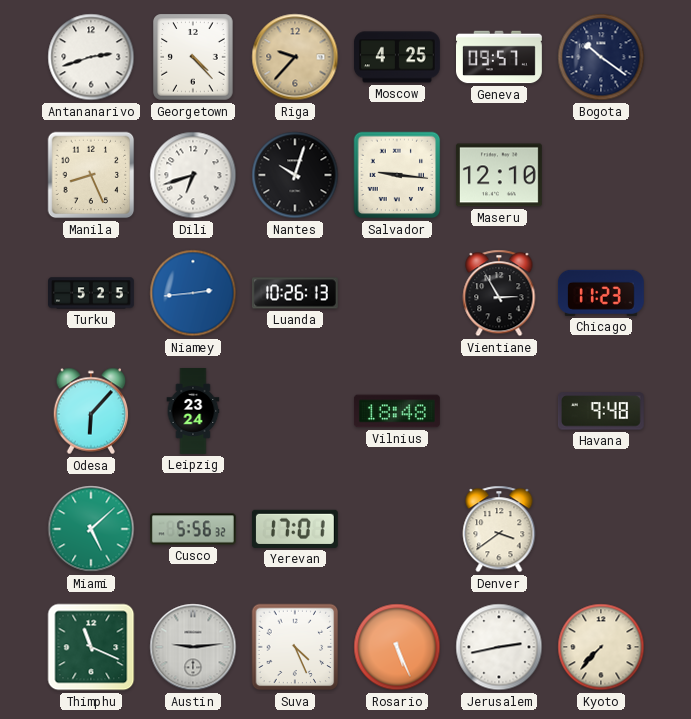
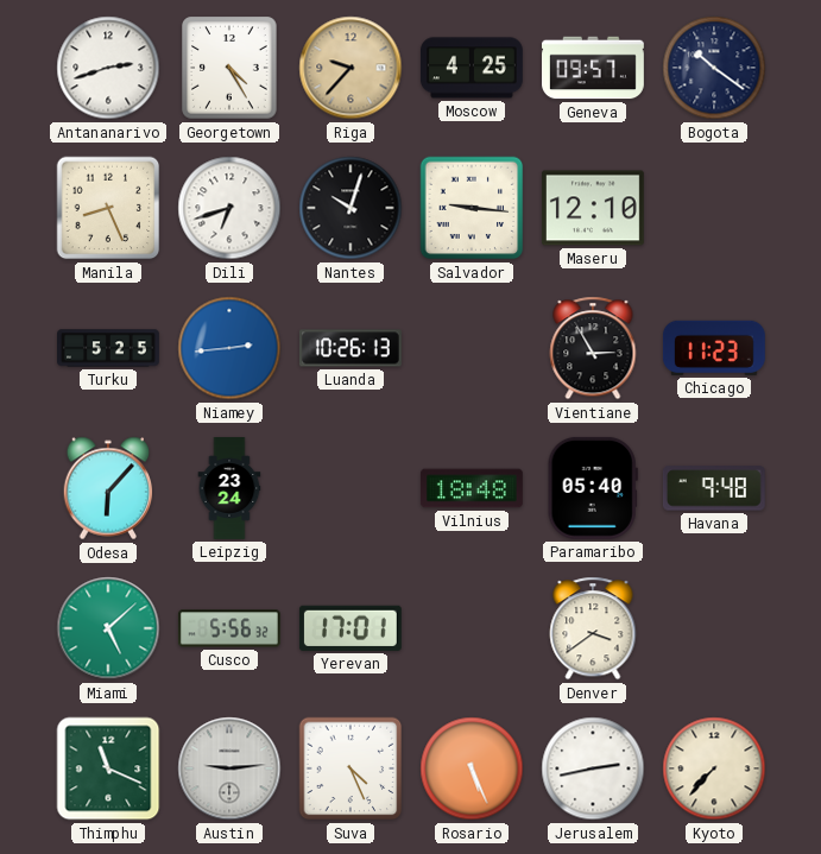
Georgetown: 4:23 -> 4:25 (229, 68)
Paramaribo: none -> 05:40 (593, 488)
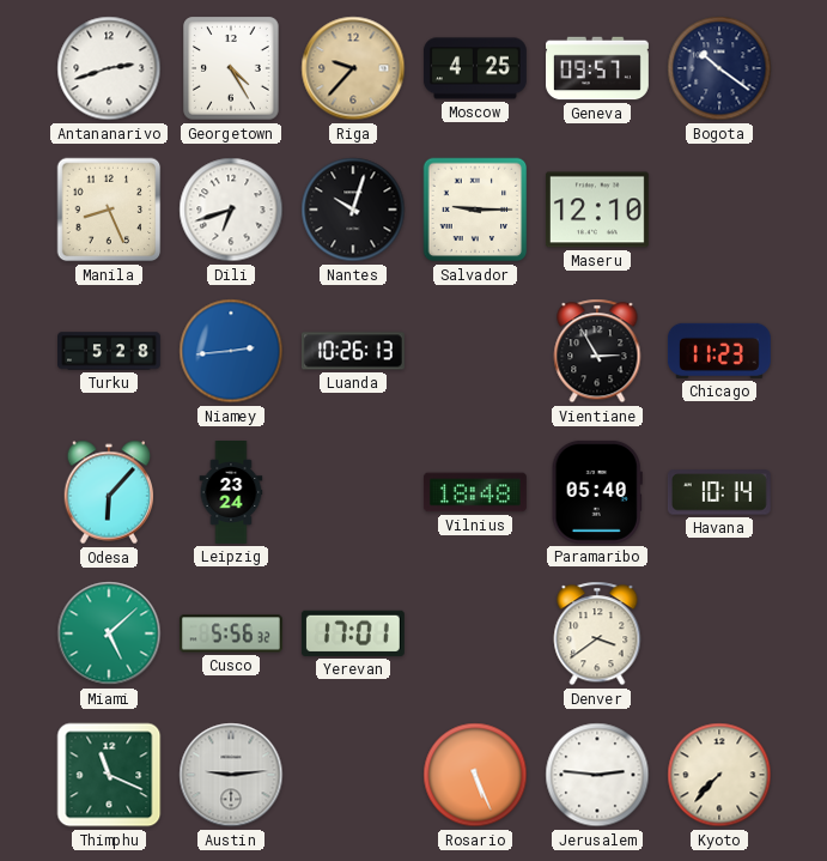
Salvador: 9:16 -> 9:15 (475, 210)
Turku: 5:25 -> 5:28 (110, 351)
Havana: 9:48 -> 10:14 (719, 492)
Suva: 4:26 -> none (350, 768)
Jerusalem: 2:43 -> 2:46 (597, 775)
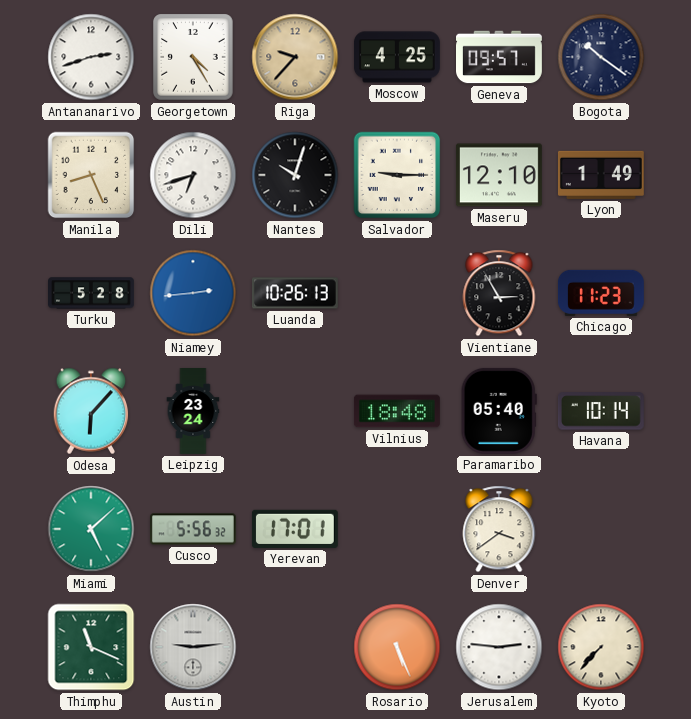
Lyon: none -> 1:49 (601, 175)
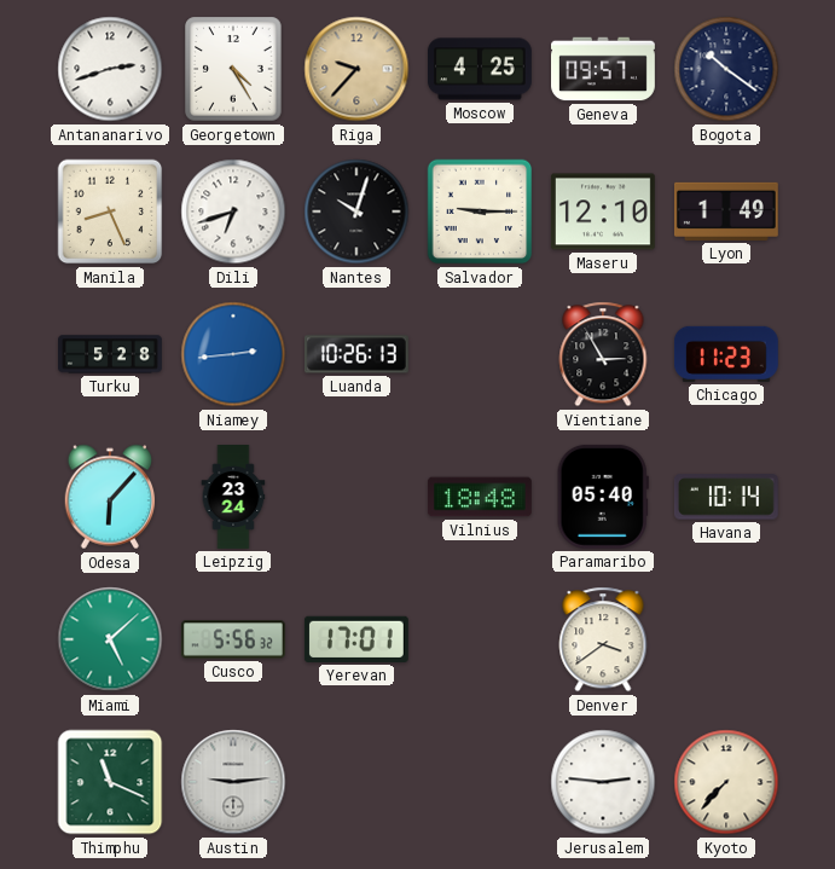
Rosario: 5:26 -> none (397, 647)
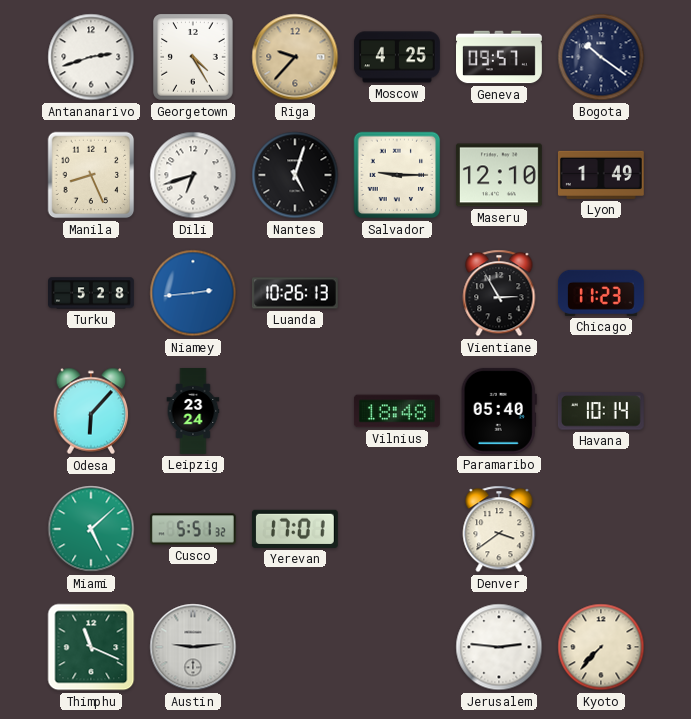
Nantes: 10:03 -> 5:03 (295, 175)
Cusco: 5:56 -> 5:51 (193, 529)
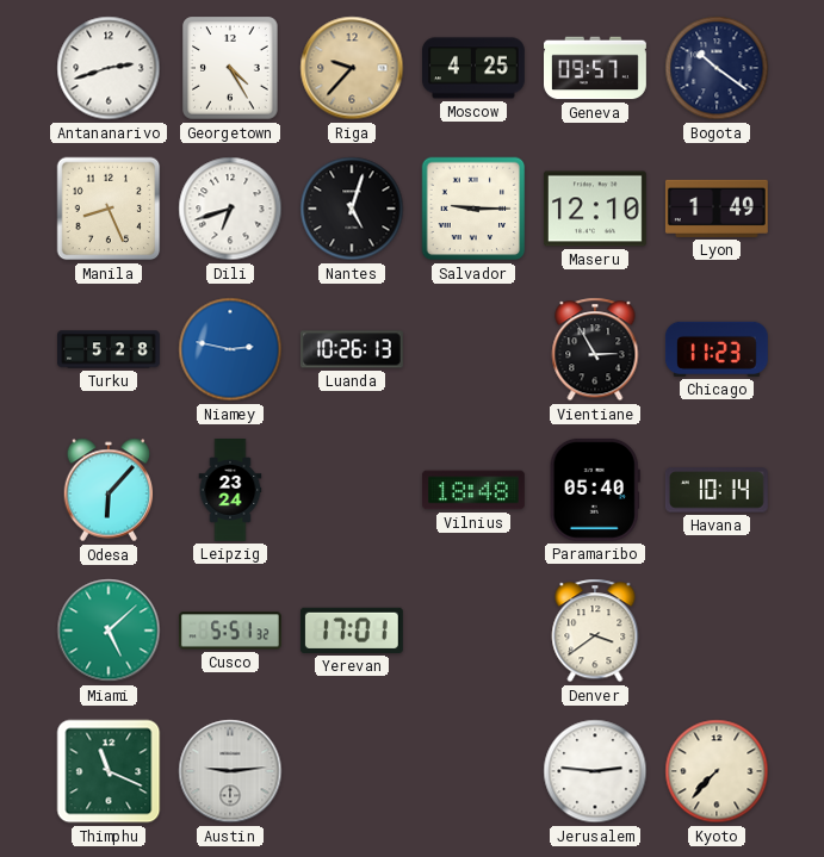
Niamey: 2:44 -> 2:47 (230, 349)
